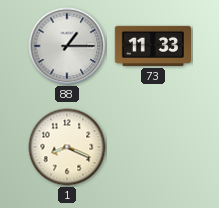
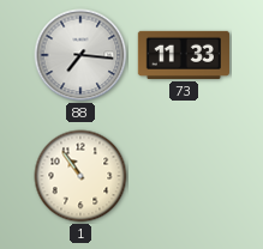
88: 1:15 -> 7:16 (80, 55)
1: 8:19 -> 10:54 (80, 176)
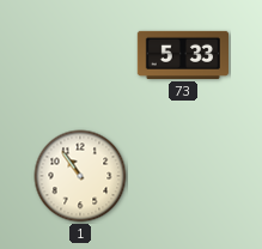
88: 7:16 -> none (80, 55)
73: 11:33 -> 5:33 (182, 55)
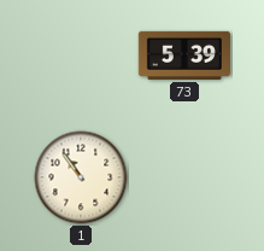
73: 5:33 -> 5:39 (183, 56)
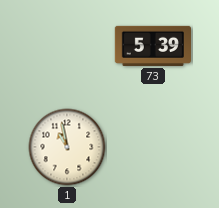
1: 10:54 -> 10:58 (67, 147)
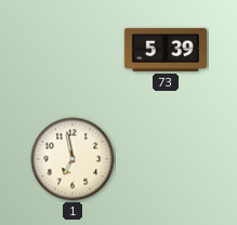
1: 10:58 -> 6:58 (73, 159)
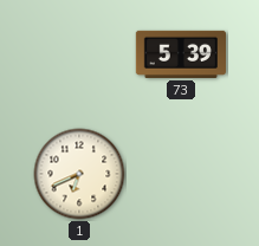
1: 6:58 -> 6:41 (79, 174)
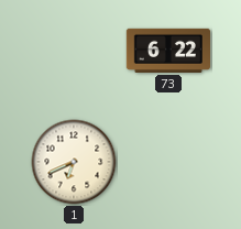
73: 5:39 -> 6:22 (167, 51)
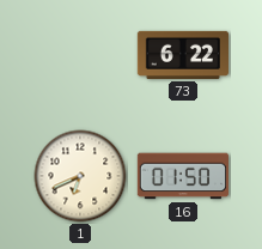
16: none -> 01:50 (182, 176)
